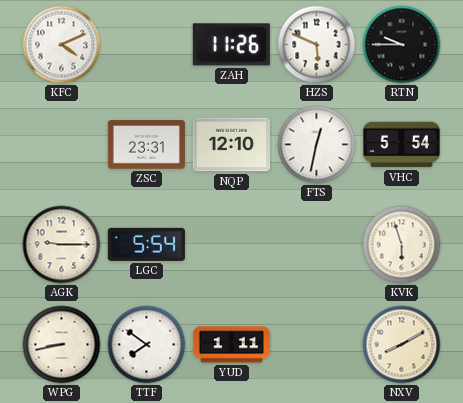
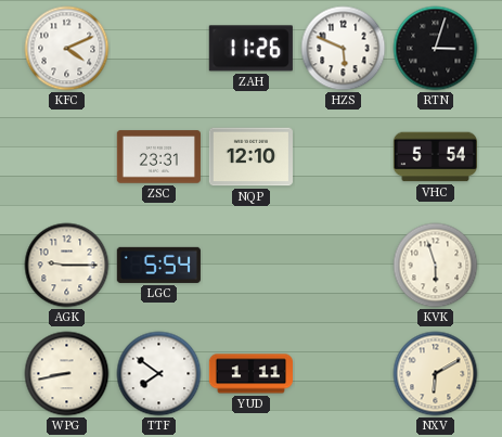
RTN: 9:45 -> 3:03 (436, 49)
FTS: 12:32 -> none (317, 145)
NXV: 8:10 -> 6:10 (436, 374)
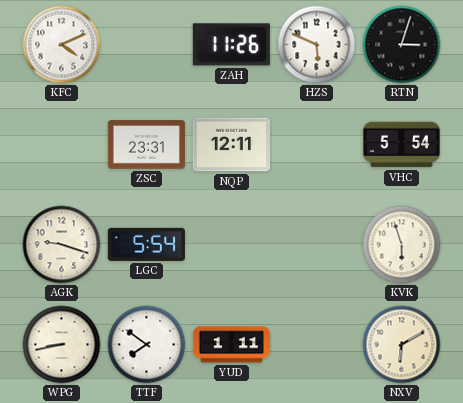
NQP: 12:10 -> 12:11 (231, 145)
AGK: 9:15 -> 9:18 (62, 245)
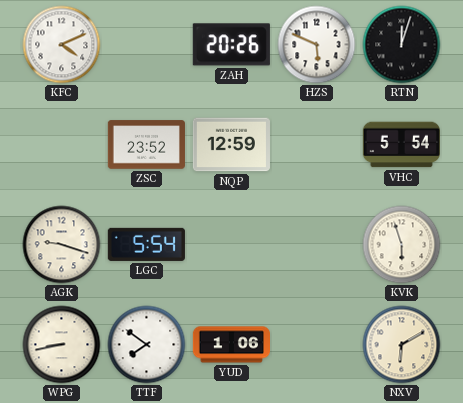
ZAH: 11:26 -> 20:26 (231, 45)
RTN: 3:03 -> 12:03 (402, 45)
ZSC: 23:31 -> 23:52 (146, 145)
NQP: 12:11 -> 12:59 (231, 145)
YUD: 1:11 -> 1:06 (231, 345)
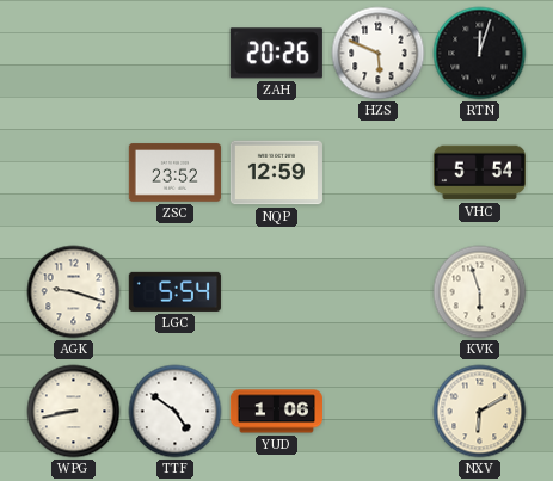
KFC: 4:11 -> none (62, 45)
TTF: 7:51 -> 4:51 (176, 412)
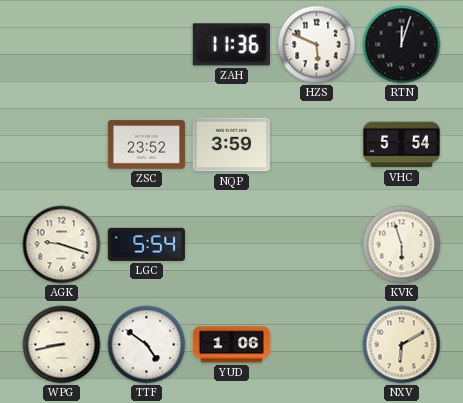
ZAH: 20:26 -> 11:36 (231, 45)
NQP: 12:59 -> 3:59 (231, 145)
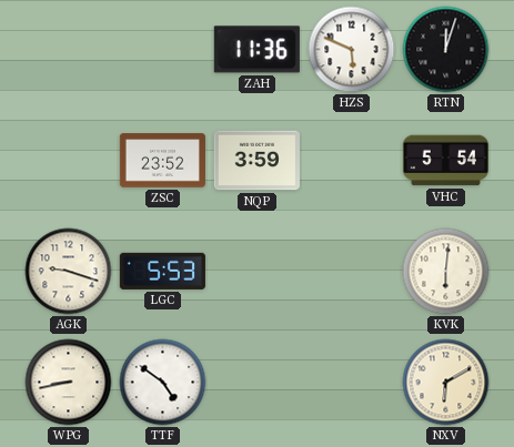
LGC: 5:54 -> 5:53 (162, 271)
KVK: 5:57 -> 6:01 (446, 272)
YUD: 1:06 -> none (231, 345)
